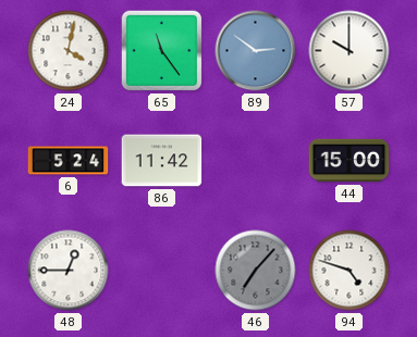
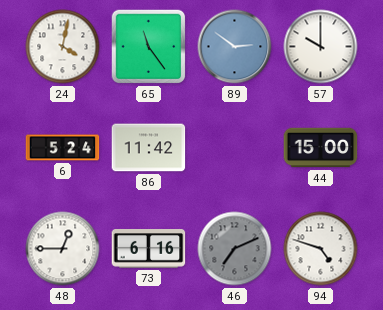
73: none -> 6:16 (149, 249)
46: 7:07 -> 7:11 (235, 249)
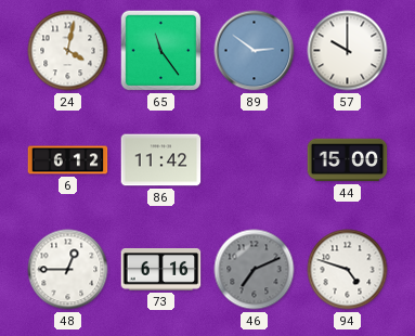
6: 5:24 -> 6:12 (68, 160)
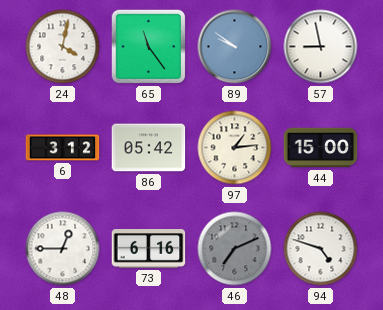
89: 2:51 -> 9:51 (235, 47)
57: 10:00 -> 8:58 (321, 47)
6: 6:12 -> 3:12 (63, 148)
86: 11:42 -> 05:42 (149, 148)
97: none -> 1:14 (235, 148)
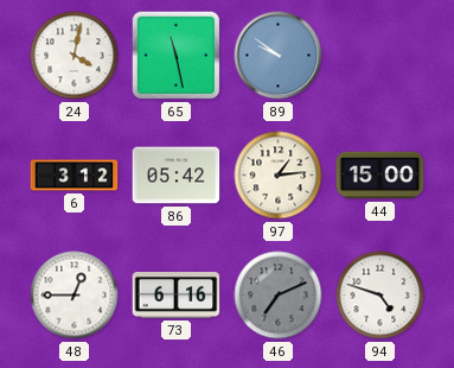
65: 11:24 -> 11:28 (177, 56)
57: 8:58 -> none (321, 47)
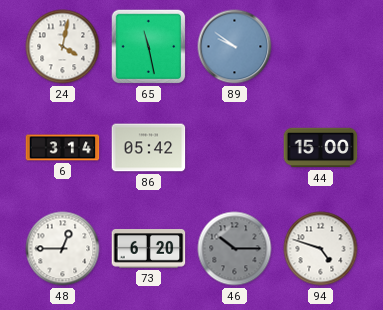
6: 3:12 -> 3:14 (63, 148)
97: 1:14 -> none (279, 176)
73: 6:16 -> 6:20 (149, 249)
46: 7:11 -> 10:15 (235, 249)
